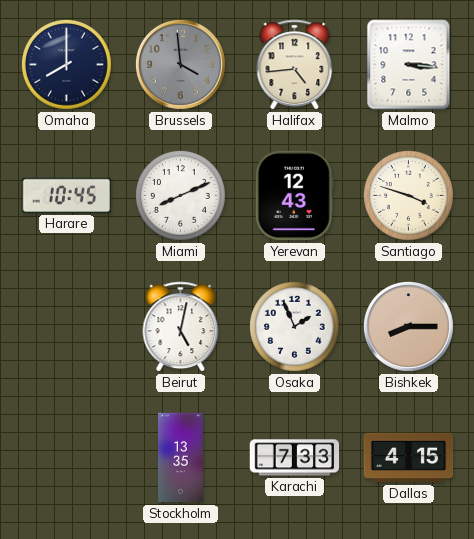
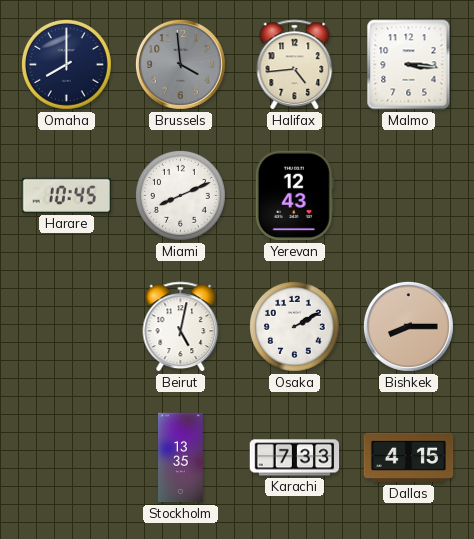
Santiago: 3:48 -> none (409, 196)
Osaka: 1:56 -> 2:10 (295, 327)
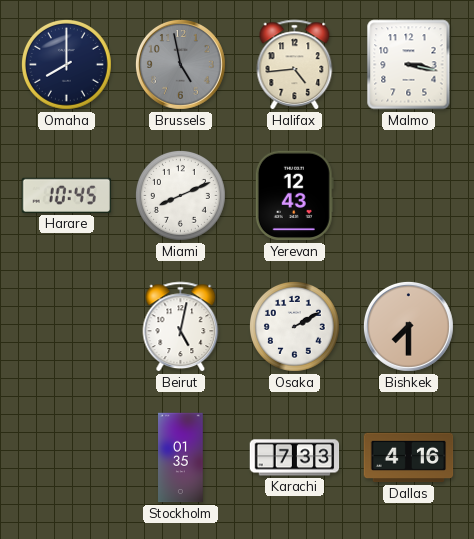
Brussels: 3:59 -> 4:58 (180, 64)
Malmo: 3:16 -> 3:17 (409, 65)
Bishkek: 8:15 -> 7:30 (408, 326)
Stockholm: 13:35 -> 01:35 (181, 458)
Dallas: 4:15 -> 4:16 (409, 458)
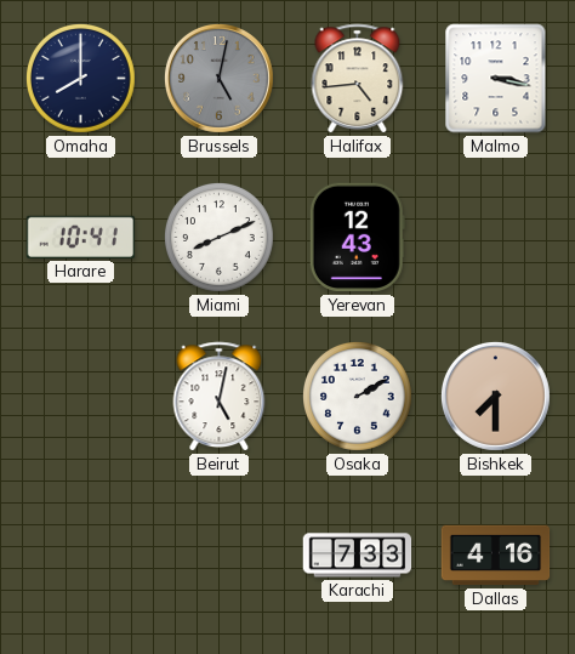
Brussels: 4:58 -> 5:02 (218, 78)
Harare: 10:45 -> 10:41 (81, 237)
Stockholm: 01:35 -> none (181, 458)
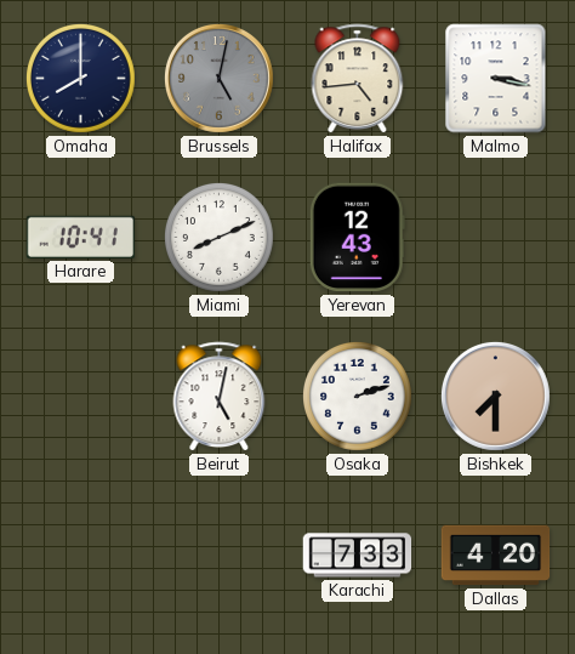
Osaka: 2:10 -> 2:12 (358, 397)
Dallas: 4:16 -> 4:20 (496, 556)
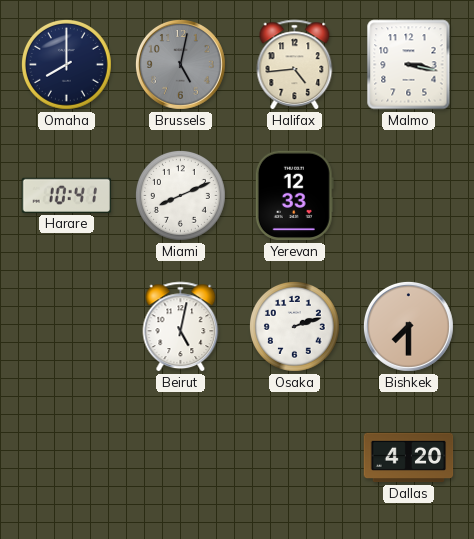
Yerevan: 12:43 -> 12:33 (294, 196)
Karachi: 7:33 -> none (358, 556)
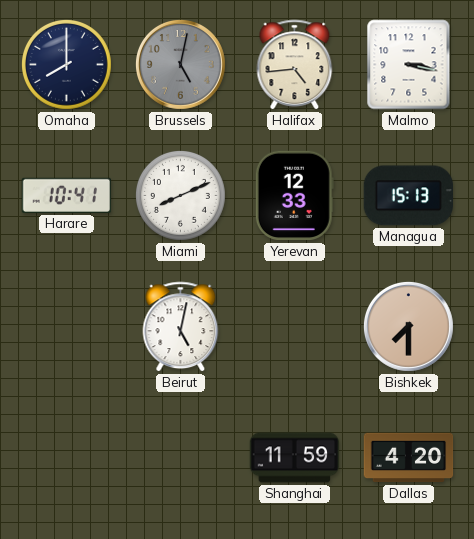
Managua: none -> 15:13 (408, 196)
Osaka: 2:12 -> none (295, 327)
Shanghai: none -> 11:59 (295, 458)
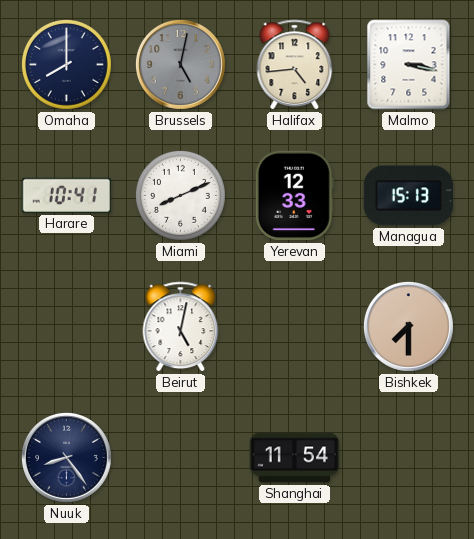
Nuuk: none -> 8:24 (66, 457)
Shanghai: 11:59 -> 11:54 (295, 458)
Dallas: 4:20 -> none (409, 458)
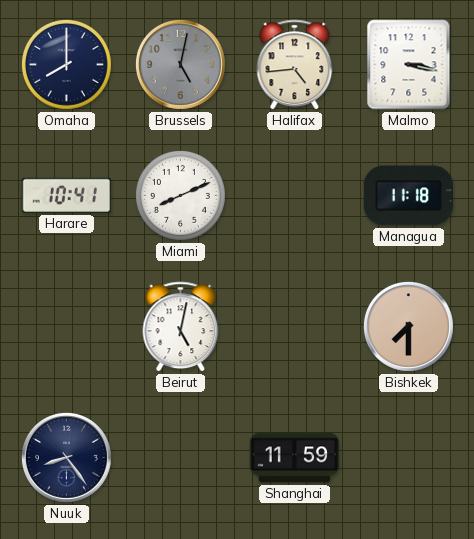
Yerevan: 12:33 -> none (294, 196)
Managua: 15:13 -> 11:18 (408, 196)
Shanghai: 11:54 -> 11:59 (295, 458)
